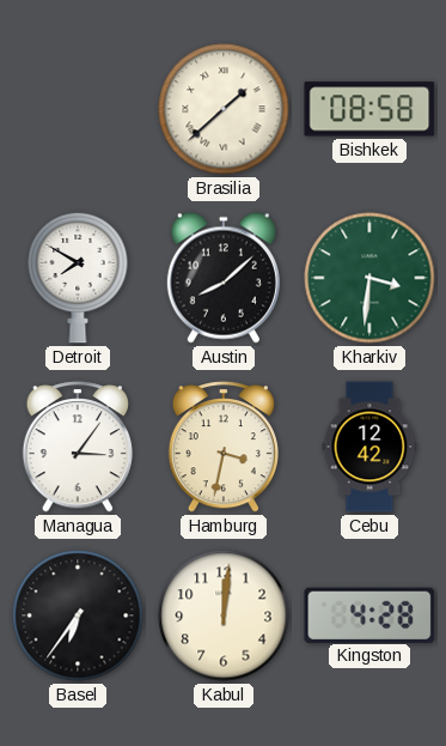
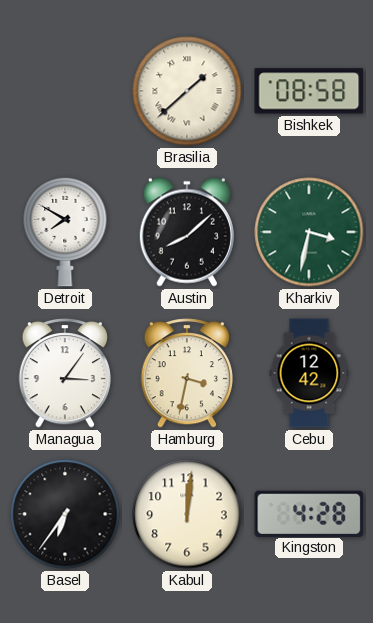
Kharkiv: 3:31 -> 3:32 (309, 232)
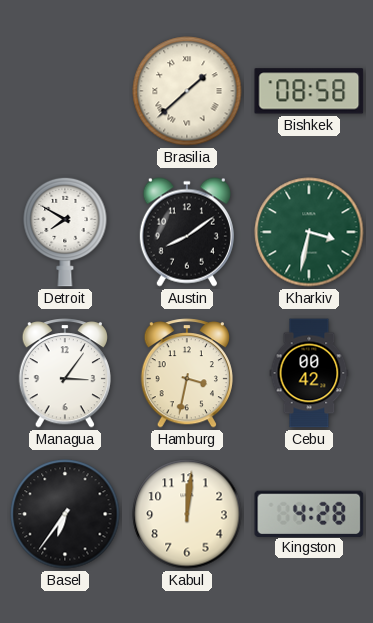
Austin: 8:08 -> 8:09 (187, 232)
Cebu: 12:42 -> 00:42 (309, 373)
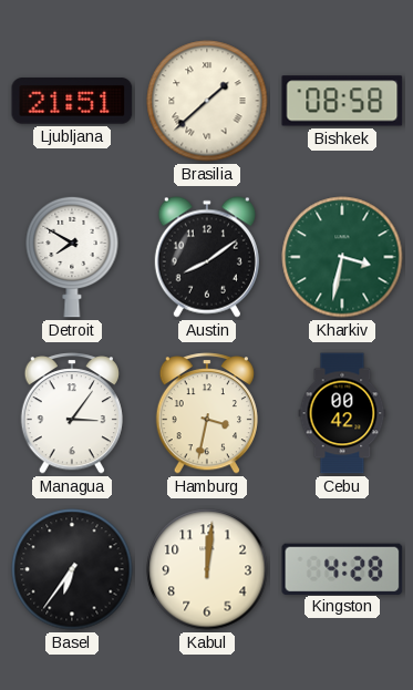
Ljubljana: none -> 21:51 (72, 101)
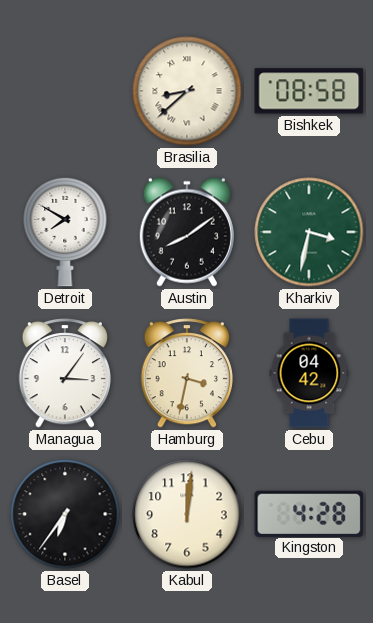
Ljubljana: 21:51 -> none (72, 101)
Brasilia: 1:38 -> 8:38 (187, 91)
Cebu: 00:42 -> 04:42 (309, 373)
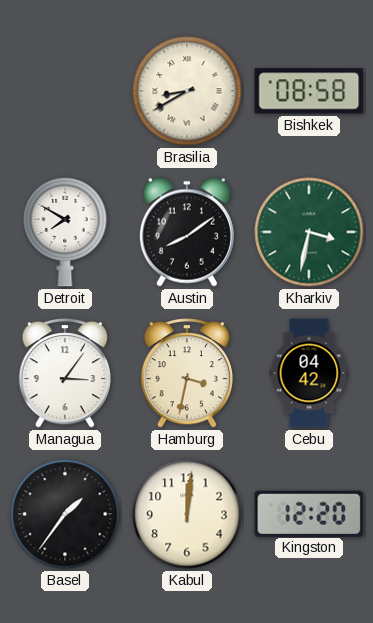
Brasilia: 8:38 -> 8:40 (187, 91)
Basel: 6:36 -> 1:36 (65, 514)
Kingston: 4:28 -> 12:20 (309, 513)
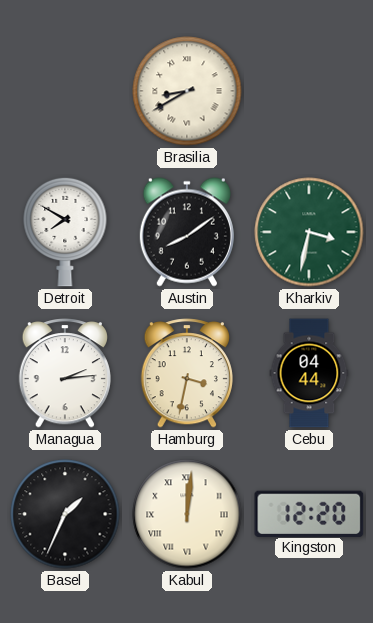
Bishkek: 08:58 -> none (309, 91)
Managua: 3:06 -> 2:14 (65, 373)
Cebu: 04:42 -> 04:44 (309, 373)
Basel: 1:36 -> 1:34 (65, 514)
Kabul numerals: Arabic -> Roman (187, 514)
